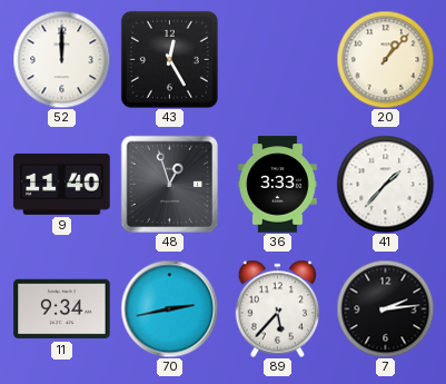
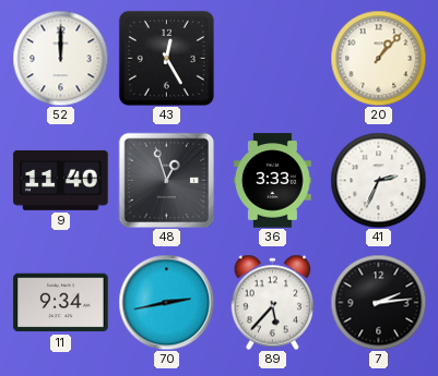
41: 1:37 -> 2:34 (378, 180)
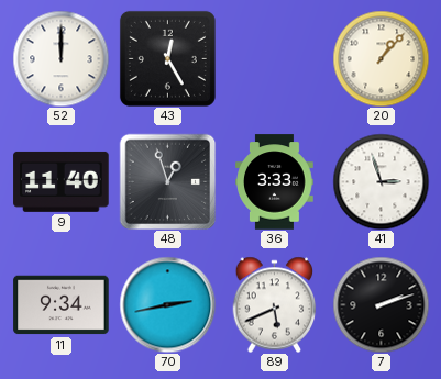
41: 2:34 -> 2:57 (381, 181)
89: 5:37 -> 5:41 (275, 304)
7: 2:14 -> 2:12 (381, 304)
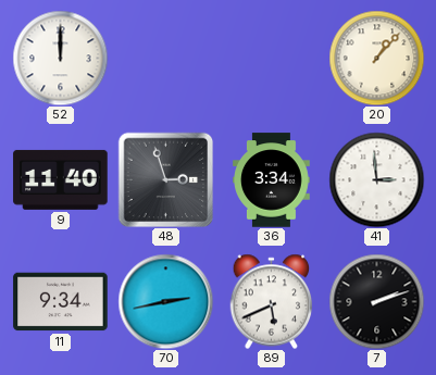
43: 12:25 -> none (167, 58)
48: 12:57 -> 2:57 (165, 179)
36: 3:33 -> 3:34 (272, 180)
41: 2:57 -> 2:59 (376, 179)
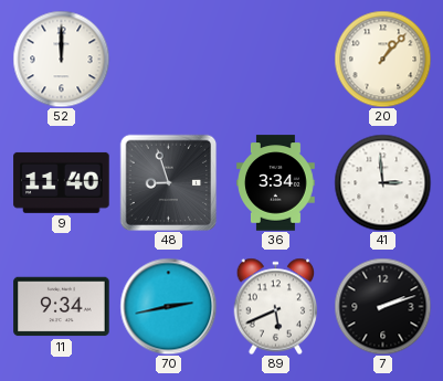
48: 2:57 -> 8:57 (168, 182)
